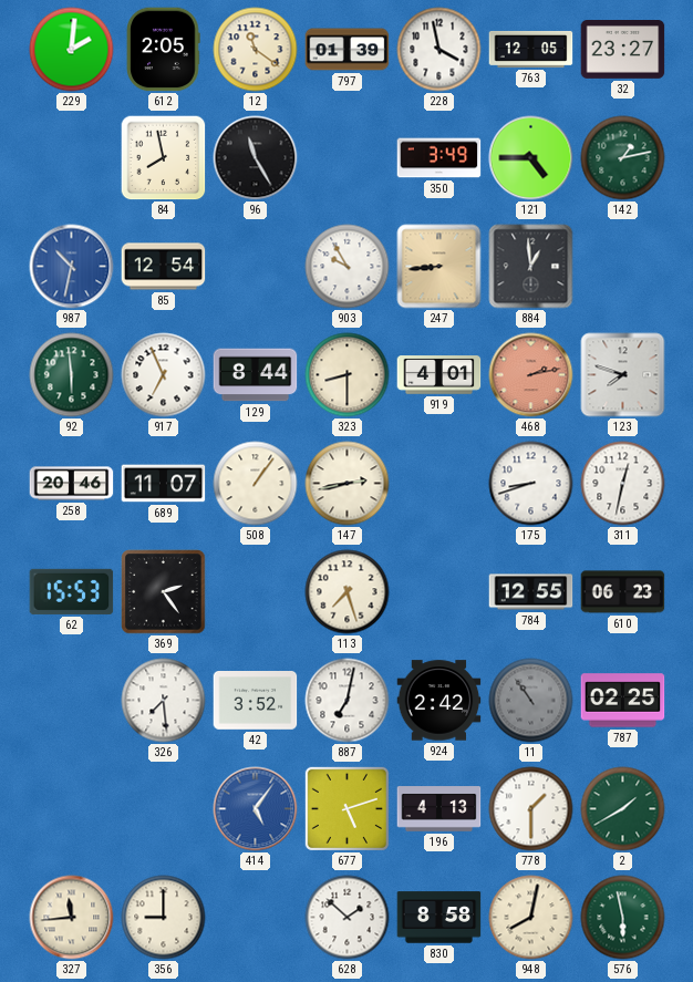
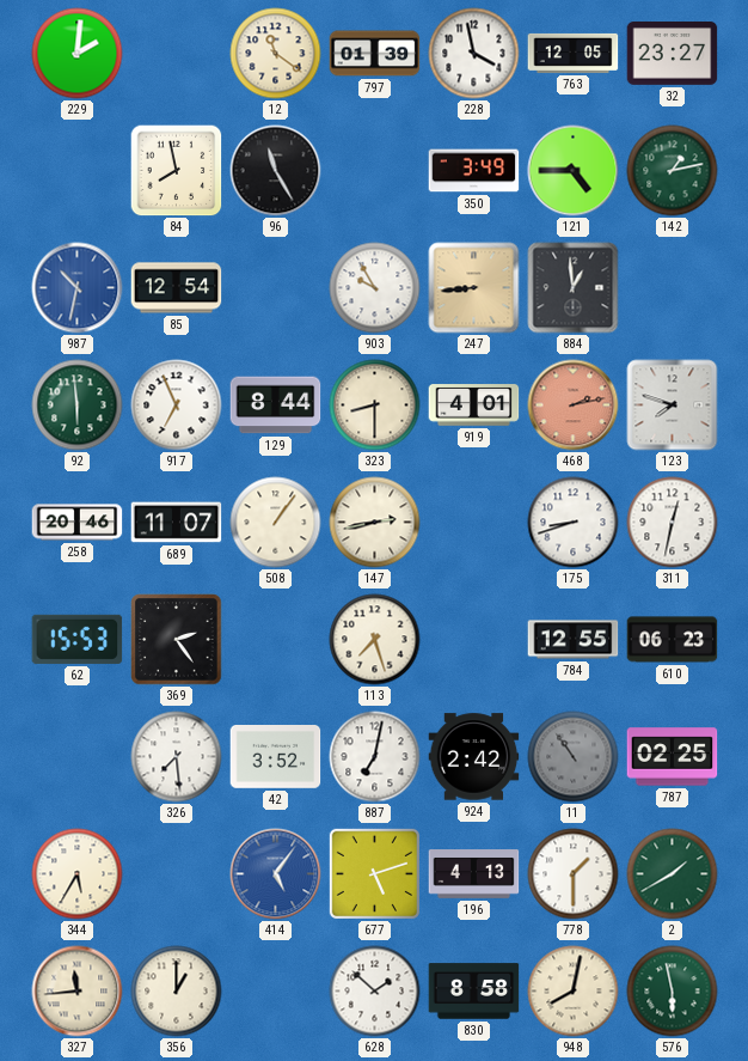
612: 2:05 -> none (164, 50)
344: none -> 5:35 (78, 874)
356: 9:00 -> 1:00 (177, 992)
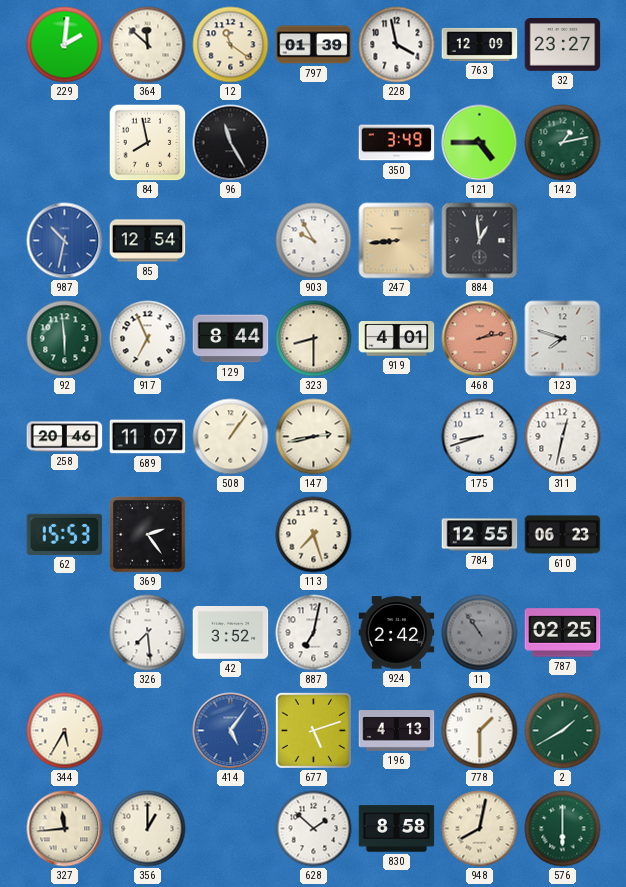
364: none -> 11:52 (148, 45)
763: 12:05 -> 12:09 (480, 44)
576: 5:58 -> 6:00 (563, 829)
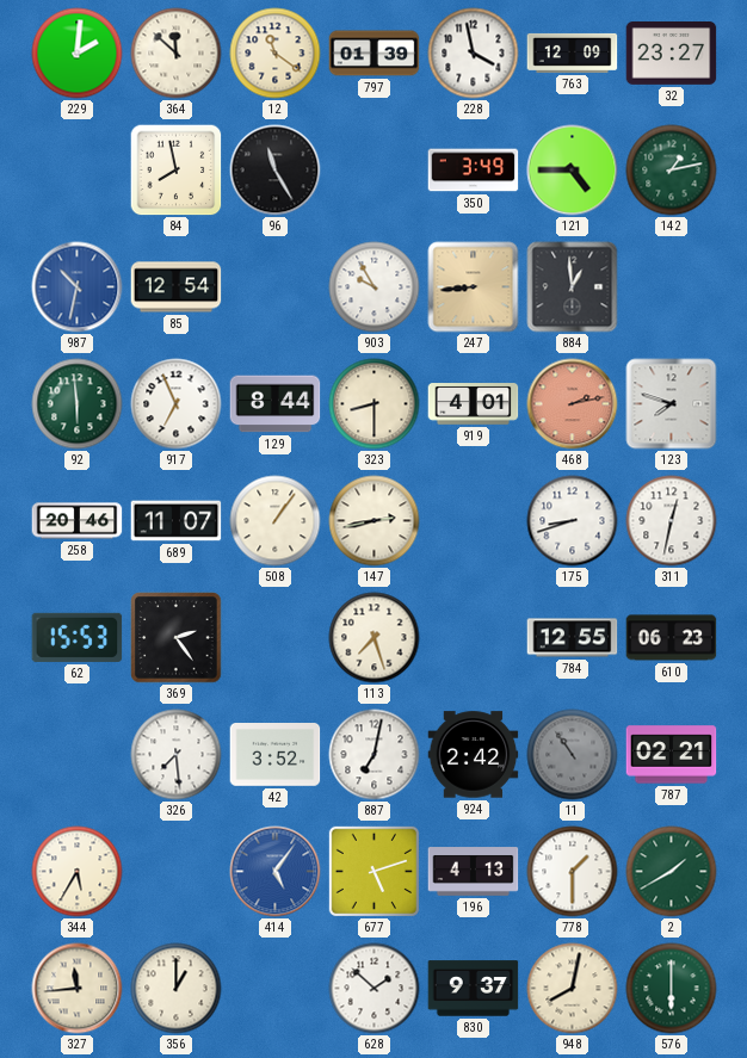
787: 02:25 -> 02:21 (672, 755)
830: 8:58 -> 9:37 (474, 989)
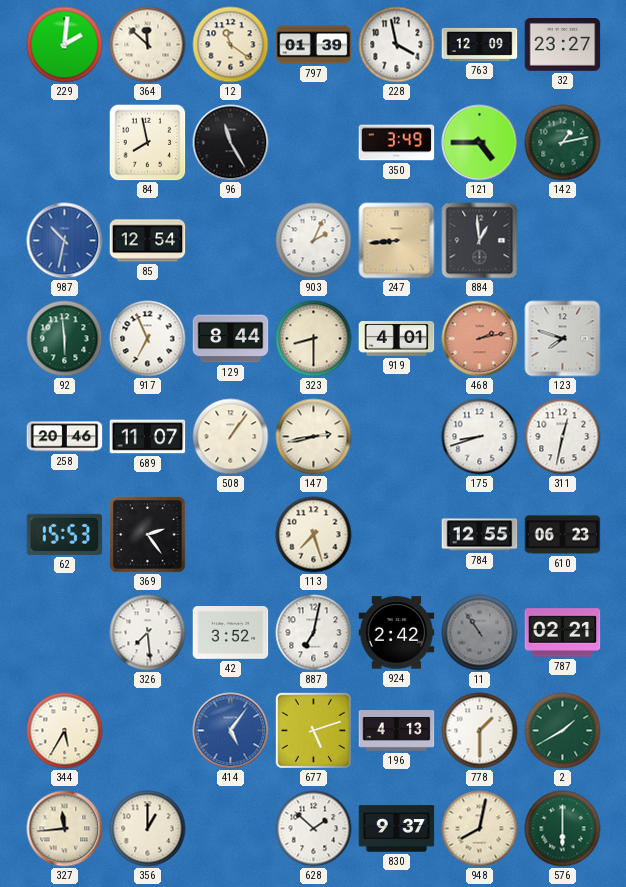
903: 9:55 -> 2:04 (314, 241)
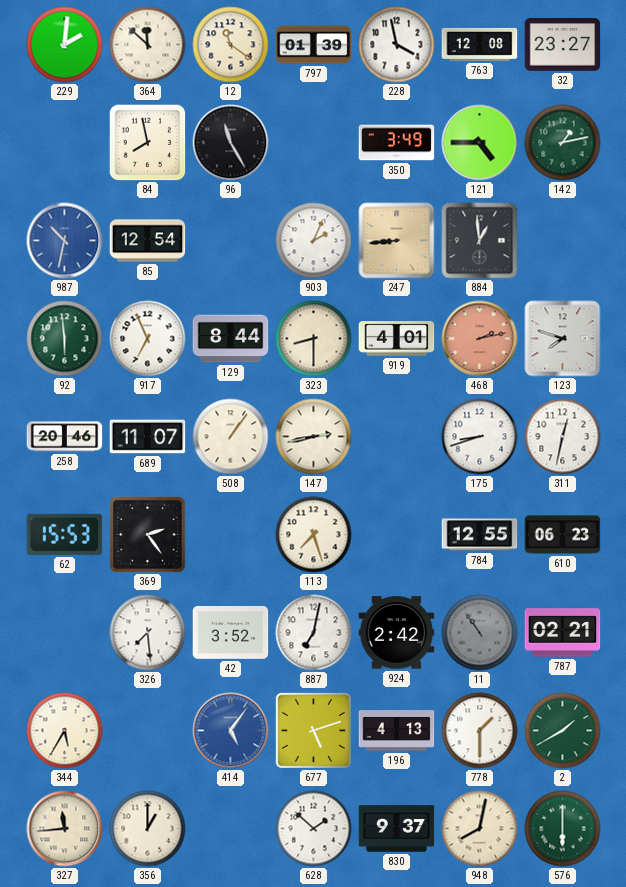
763: 12:09 -> 12:08 (480, 44)
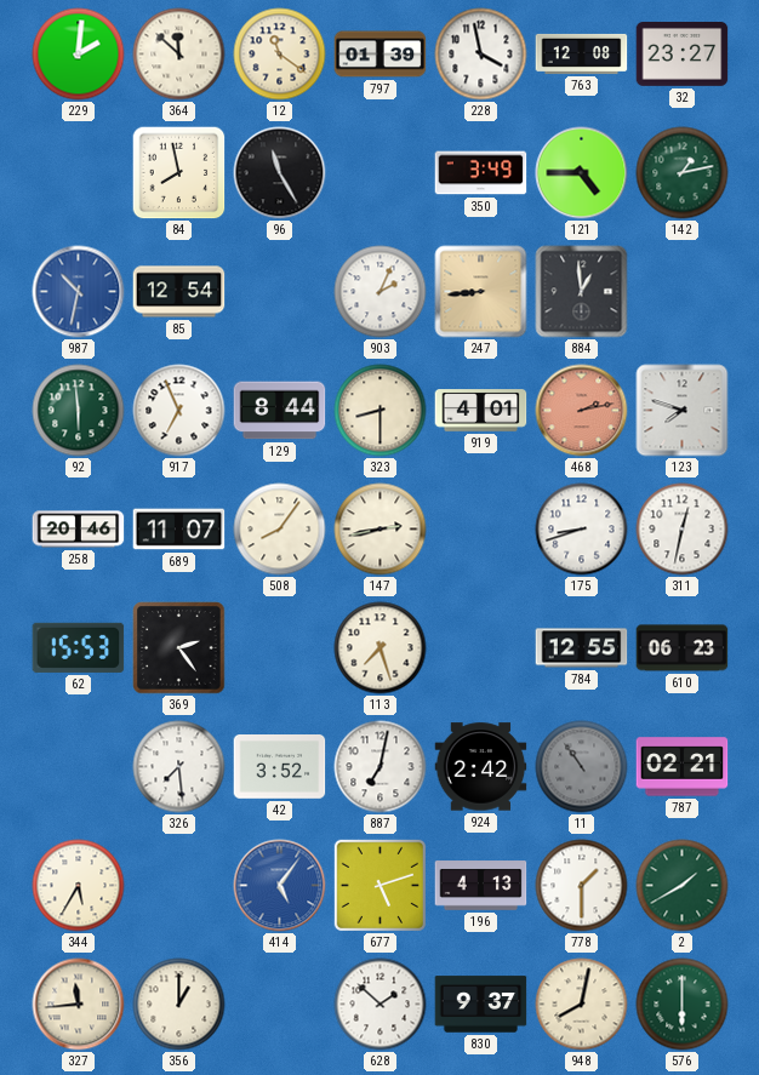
508: 1:06 -> 8:06 (280, 530)
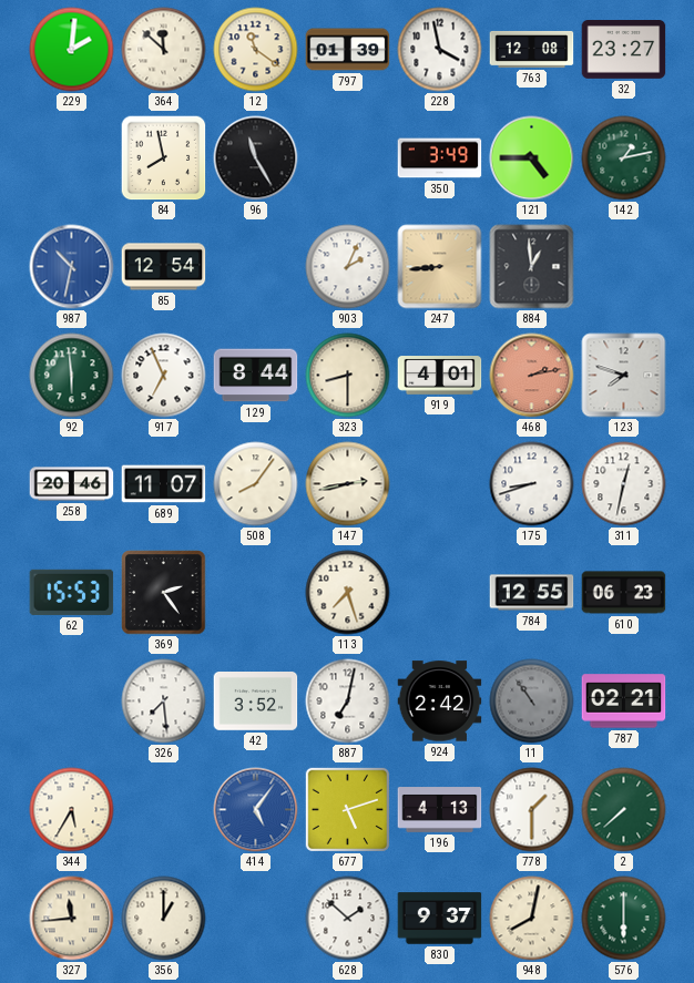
2: 1:40 -> 7:38 (624, 810)
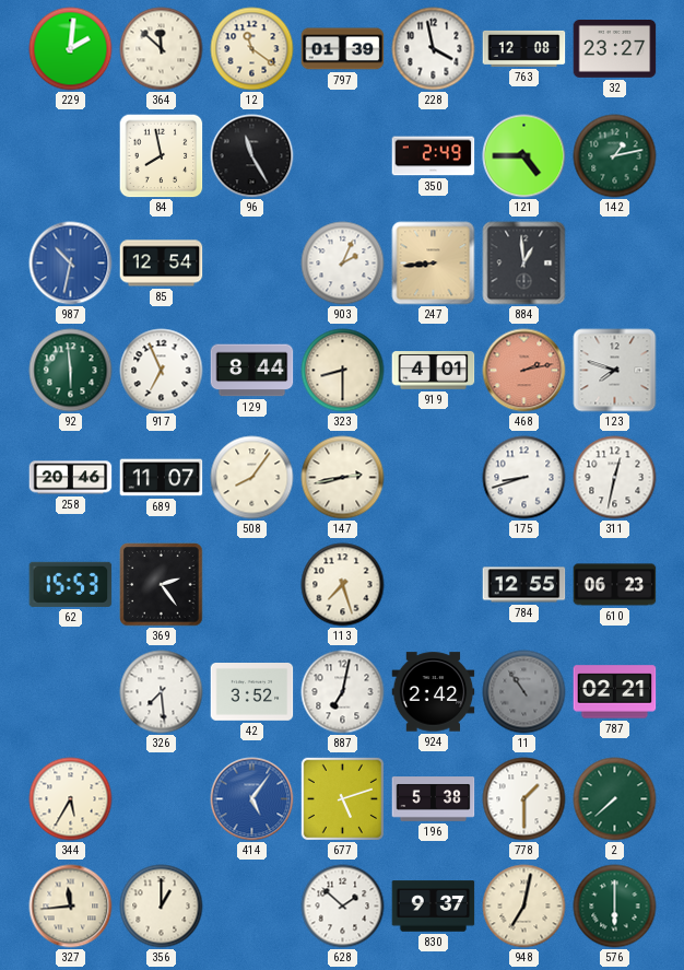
350: 3:49 -> 2:49 (434, 156)
196: 4:13 -> 5:38 (434, 799)
948: 8:02 -> 7:02 (524, 907)
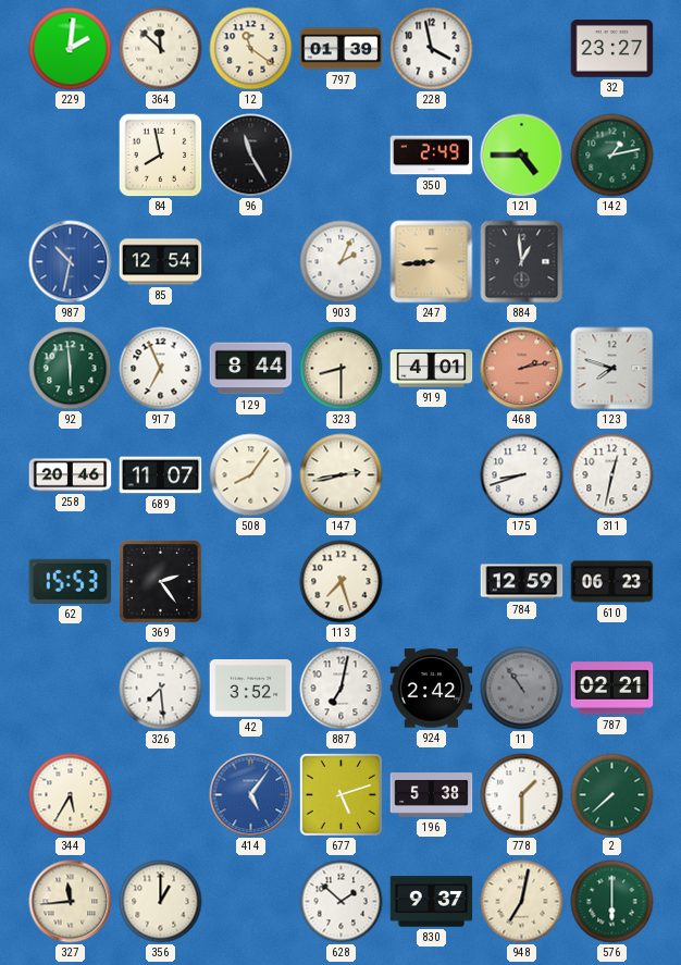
763: 12:08 -> none (524, 48)
784: 12:55 -> 12:59 (522, 582)
